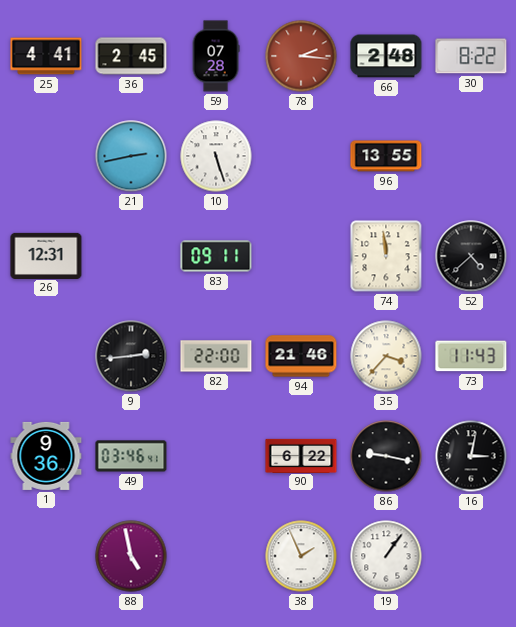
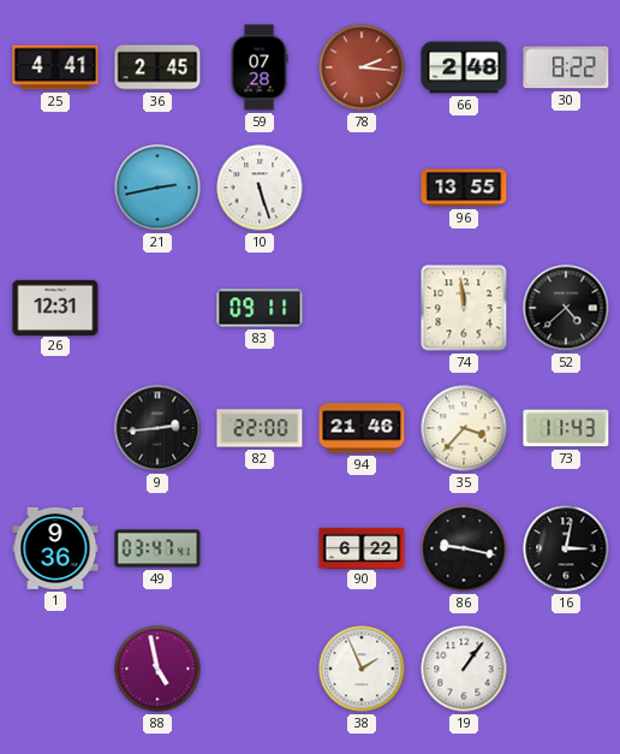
49: 03:46 -> 03:47 (157, 548)
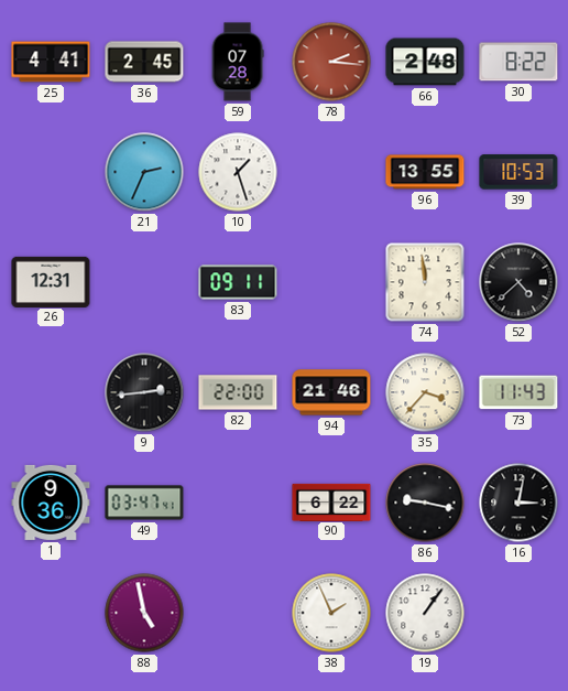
21: 2:43 -> 2:34 (144, 172)
10: 5:27 -> 1:27 (238, 172)
39: none -> 10:53 (518, 172)
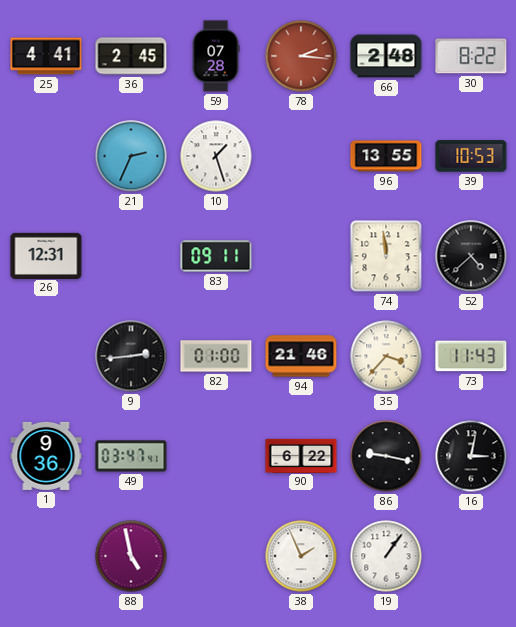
82: 22:00 -> 01:00 (216, 356)
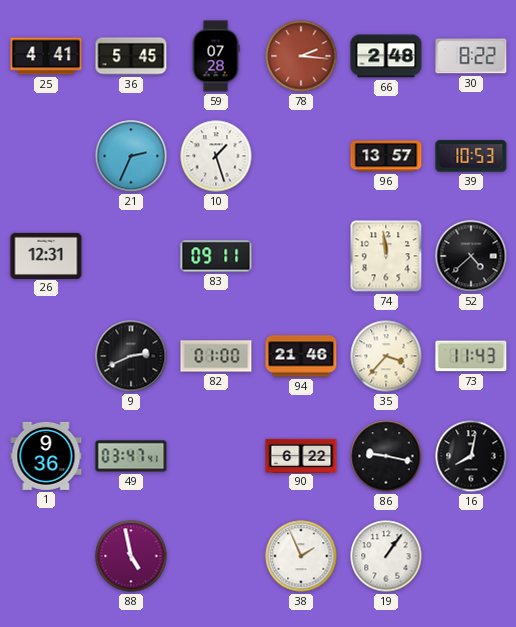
36: 2:45 -> 5:45 (131, 56)
96: 13:55 -> 13:57 (386, 156)
9: 2:44 -> 2:41 (131, 356)
16: 3:02 -> 8:02 (471, 456)
